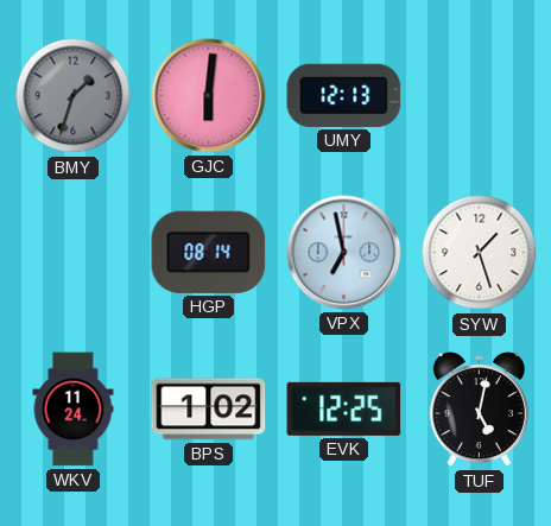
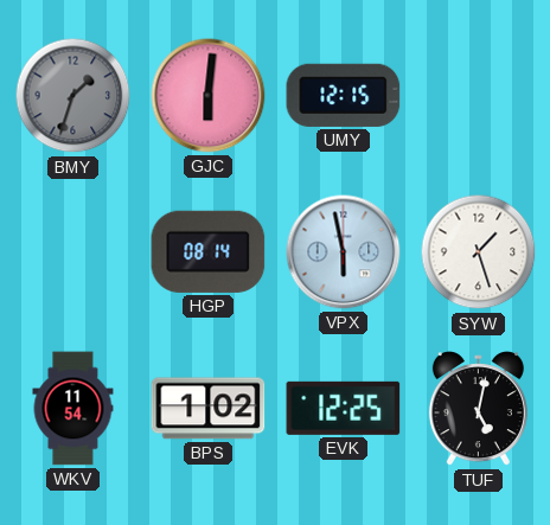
UMY: 12:13 -> 12:15 (344, 95)
VPX: 6:58 -> 5:58 (344, 252)
WKV: 11:24 -> 11:54 (73, 409)
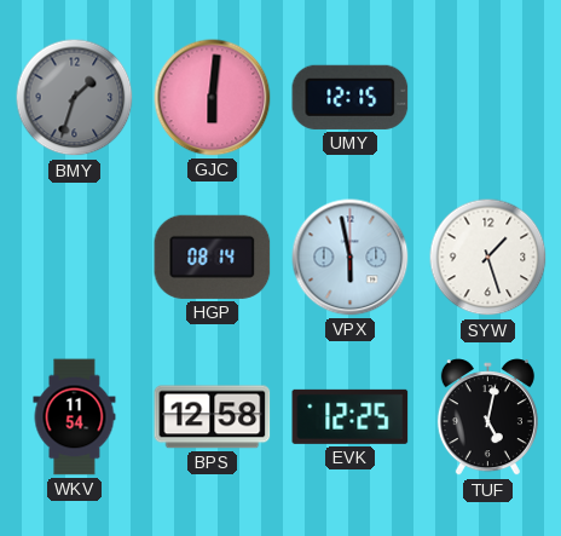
BPS: 1:02 -> 12:58 (213, 417)
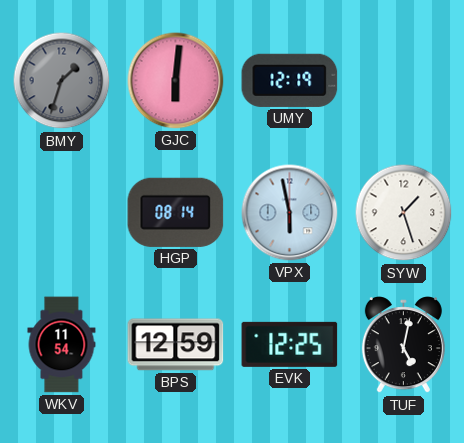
UMY: 12:15 -> 12:19 (290, 80)
BPS: 12:58 -> 12:59 (176, 345)
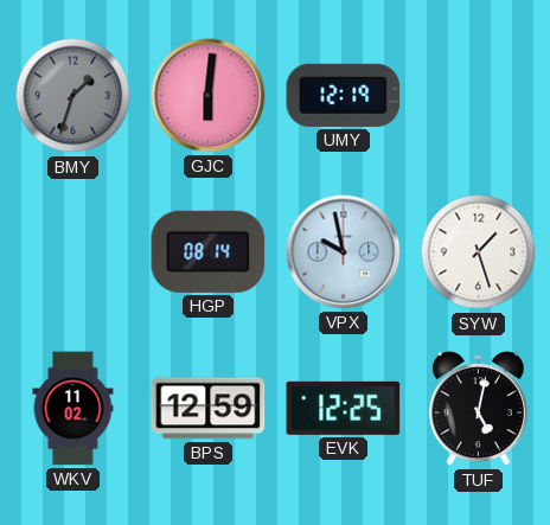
VPX: 5:58 -> 9:58 (344, 252)
WKV: 11:54 -> 11:02 (73, 409)
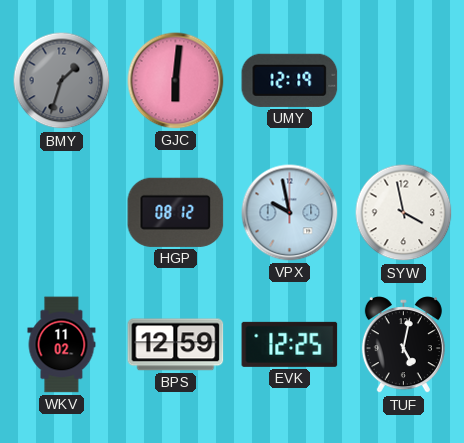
HGP: 08:14 -> 08:12 (176, 212)
SYW: 1:27 -> 3:58 (404, 213)
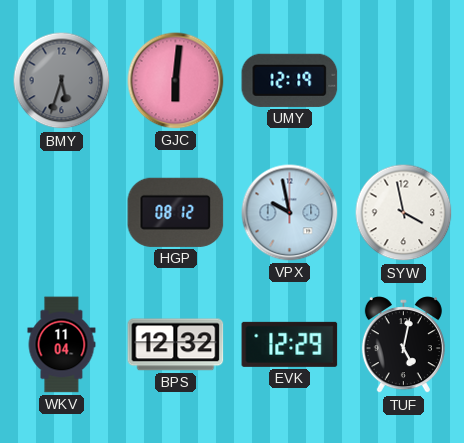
BMY: 1:33 -> 5:33 (62, 81)
WKV: 11:02 -> 11:04 (62, 345)
BPS: 12:59 -> 12:32 (176, 345)
EVK: 12:25 -> 12:29 (290, 344)
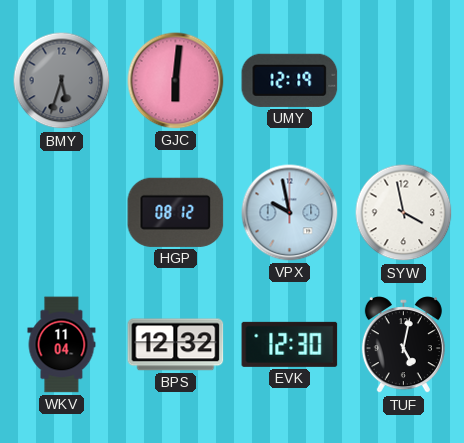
EVK: 12:29 -> 12:30 (290, 344)
